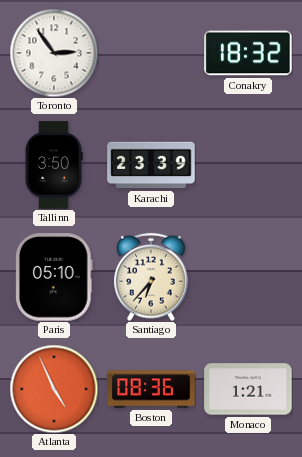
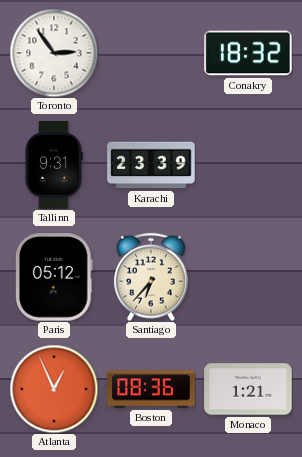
Tallinn: 3:50 -> 9:31 (54, 165)
Paris: 05:10 -> 05:12 (55, 277)
Atlanta: 4:56 -> 12:56 (54, 389)
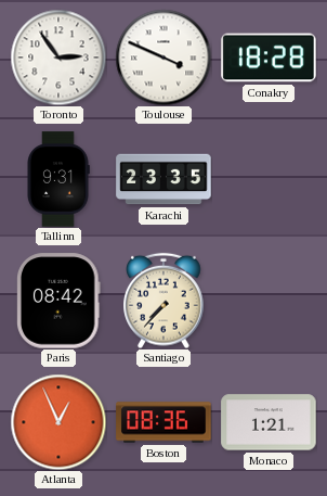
Toulouse: none -> 3:49 (163, 58)
Conakry: 18:32 -> 18:28 (269, 58)
Karachi: 23:39 -> 23:35 (163, 179)
Paris: 05:12 -> 08:42 (60, 301)
Santiago: 6:37 -> 7:37 (163, 301)
